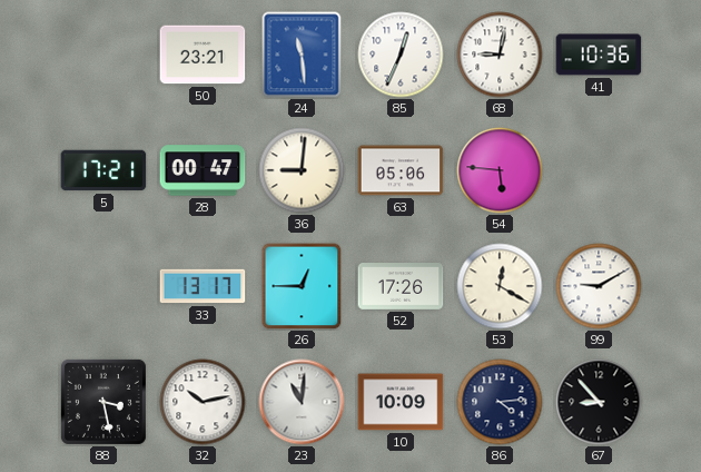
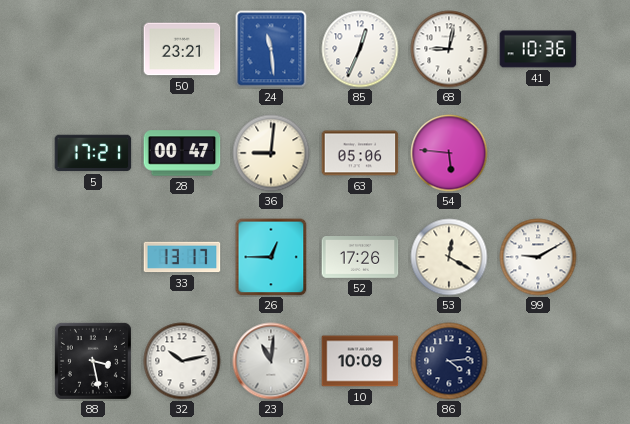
67: 8:53 -> none (599, 402)
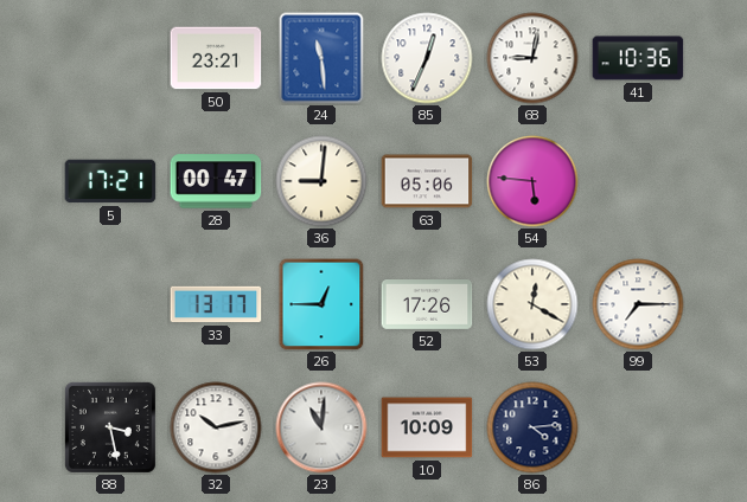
99: 9:10 -> 7:15 (638, 304)
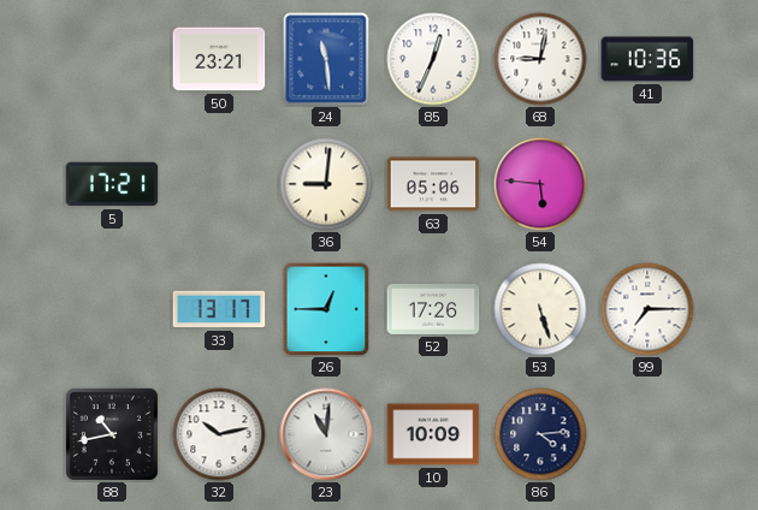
28: 00:47 -> none (216, 181)
53: 12:20 -> 5:27 (540, 309)
88: 3:28 -> 10:43 (112, 434)
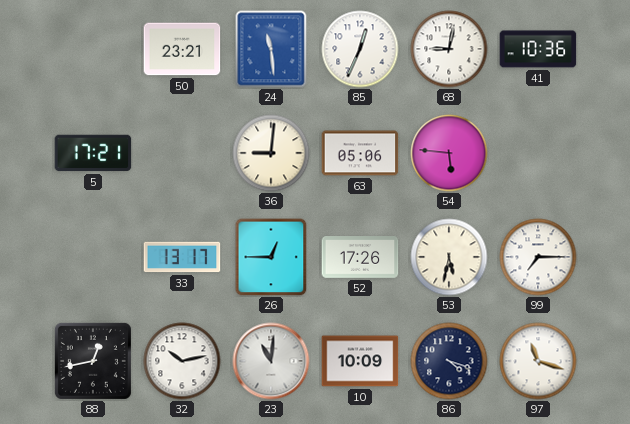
53: 5:27 -> 5:32 (449, 257)
88: 10:43 -> 12:43 (93, 361)
86: 4:14 -> 4:18 (449, 361)
97: none -> 11:18 (538, 361)
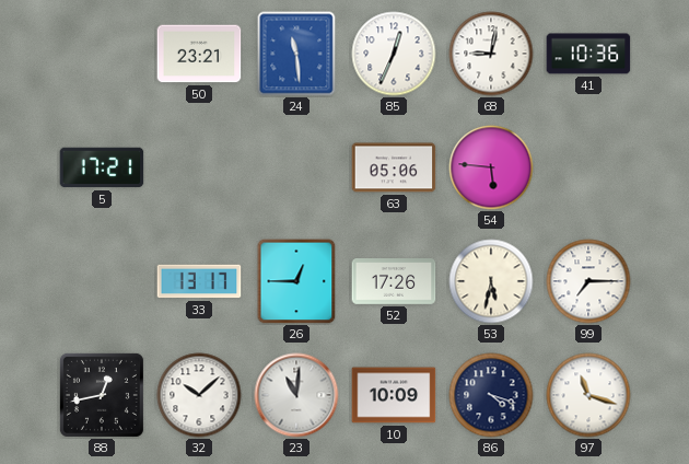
36: 9:01 -> none (271, 153)
32: 10:13 -> 10:08 (199, 395)
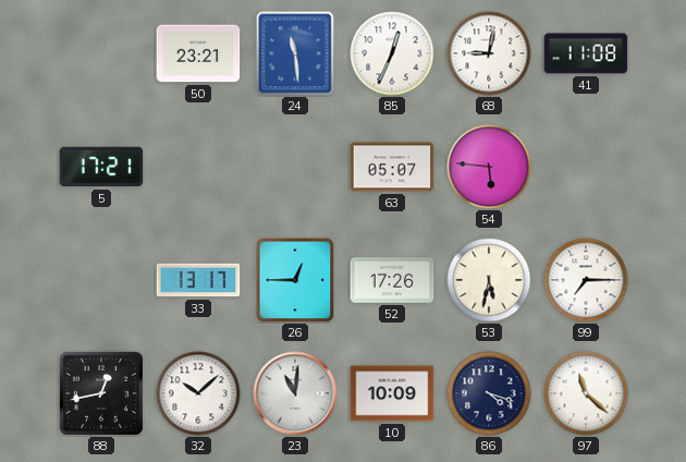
41: 10:36 -> 11:08 (586, 53)
63: 05:06 -> 05:07 (392, 167)
97: 11:18 -> 11:22 (586, 393)
